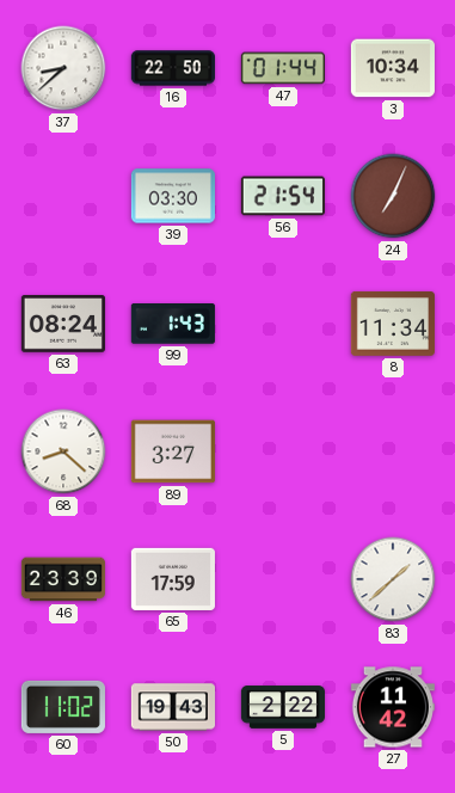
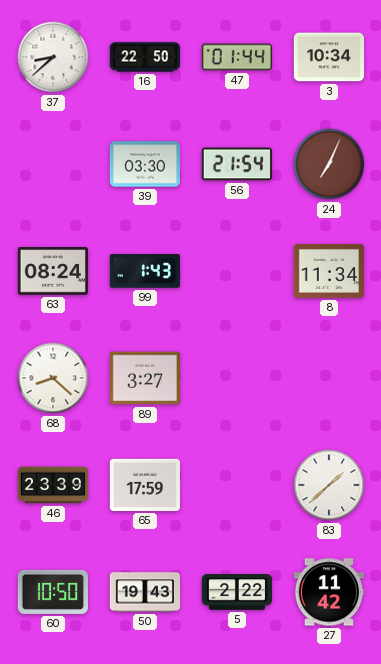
60: 11:02 -> 10:50 (53, 592)
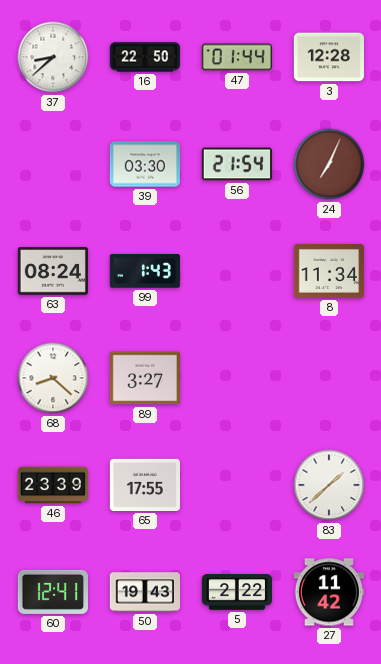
3: 10:34 -> 12:28 (328, 57)
65: 17:59 -> 17:55 (145, 485)
60: 10:50 -> 12:41 (53, 592)
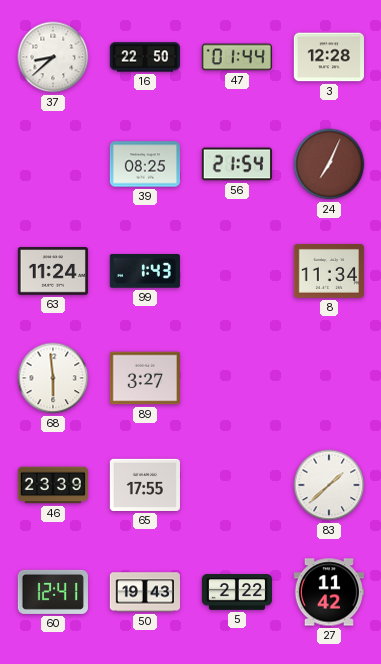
39: 03:30 -> 08:25 (144, 164)
63: 08:24 -> 11:24 (52, 271)
68: 8:22 -> 5:59 (53, 378)
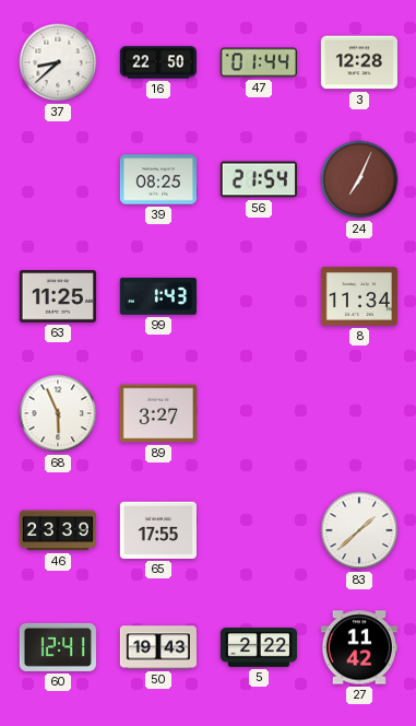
63: 11:24 -> 11:25 (57, 296)
68: 5:59 -> 5:56 (58, 413)
